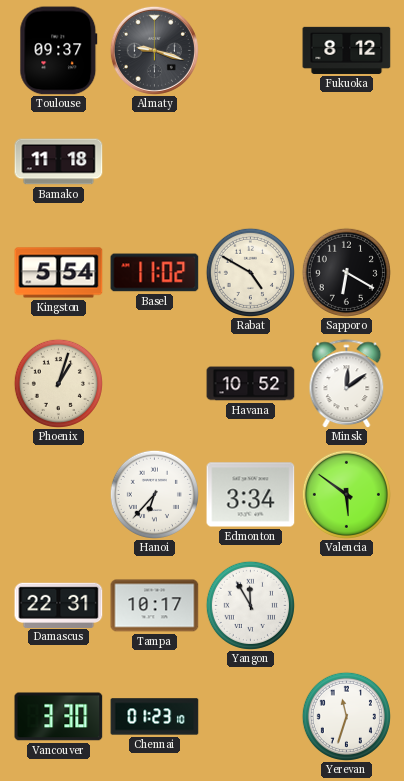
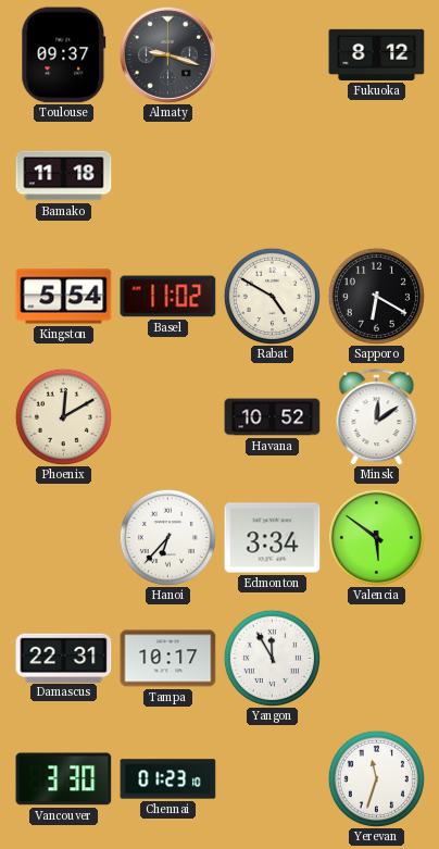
Phoenix: 1:03 -> 12:10 (63, 416)
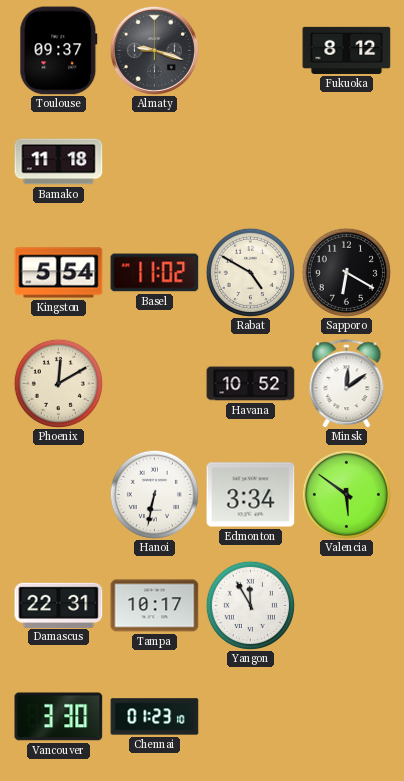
Hanoi: 6:37 -> 6:32 (154, 494)
Yerevan: 11:33 -> none (376, 778)
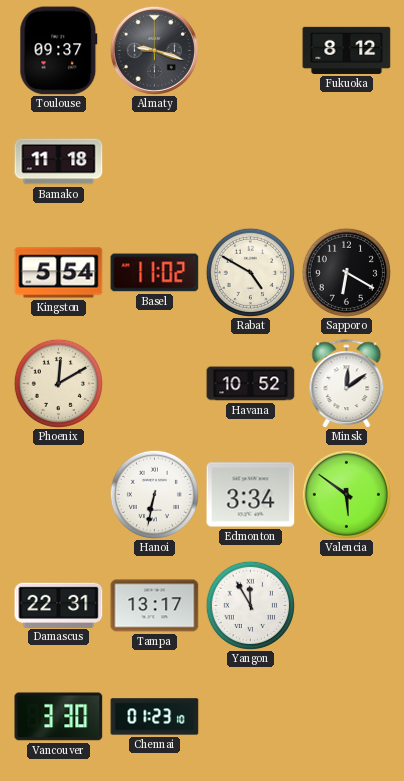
Tampa: 10:17 -> 13:17 (155, 606)
